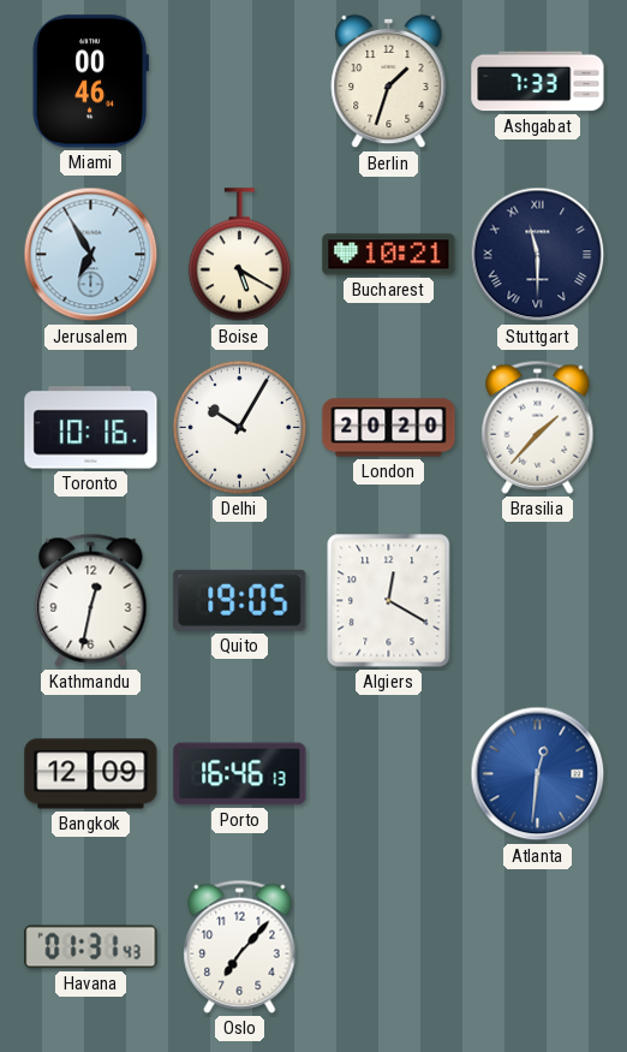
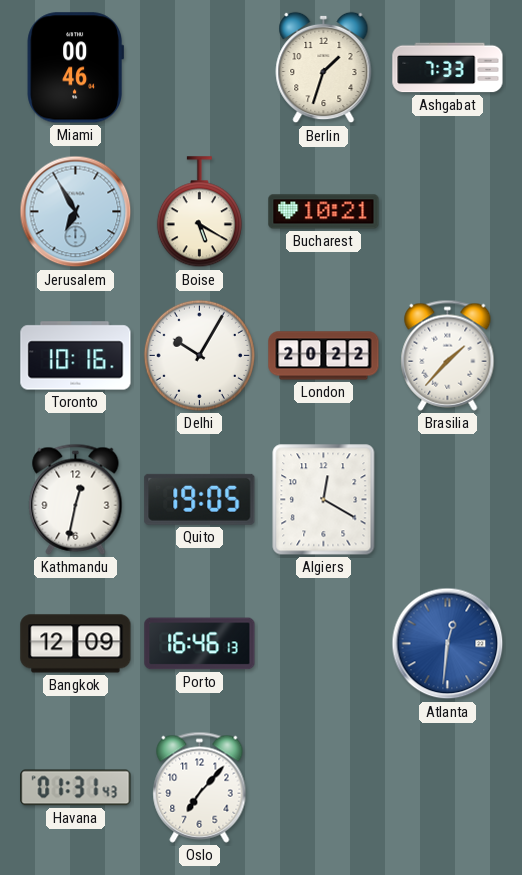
Stuttgart: 11:30 -> none (538, 255)
London: 20:20 -> 20:22 (324, 356)
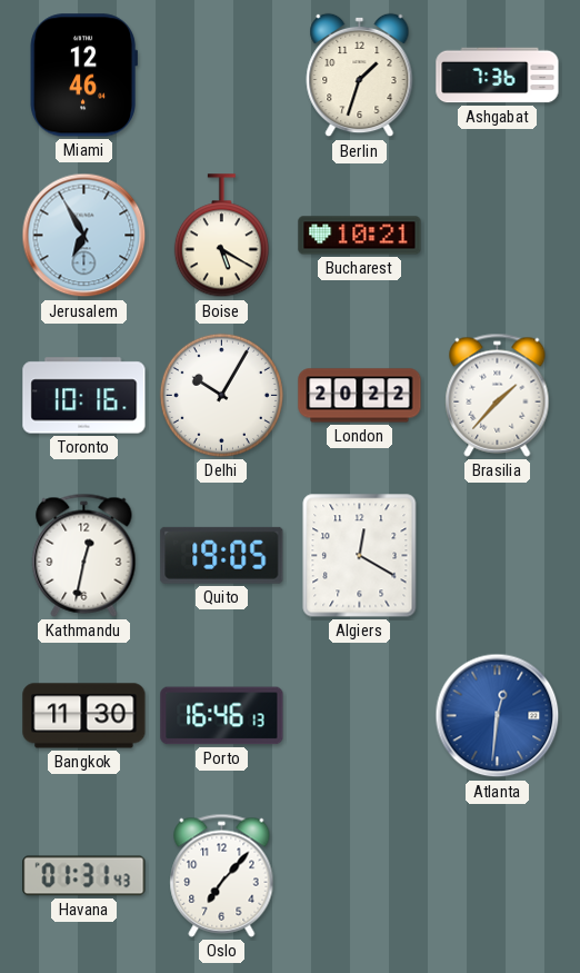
Miami: 00:46 -> 12:46 (83, 76)
Ashgabat: 7:33 -> 7:36 (498, 76)
Bangkok: 12:09 -> 11:30 (84, 716)
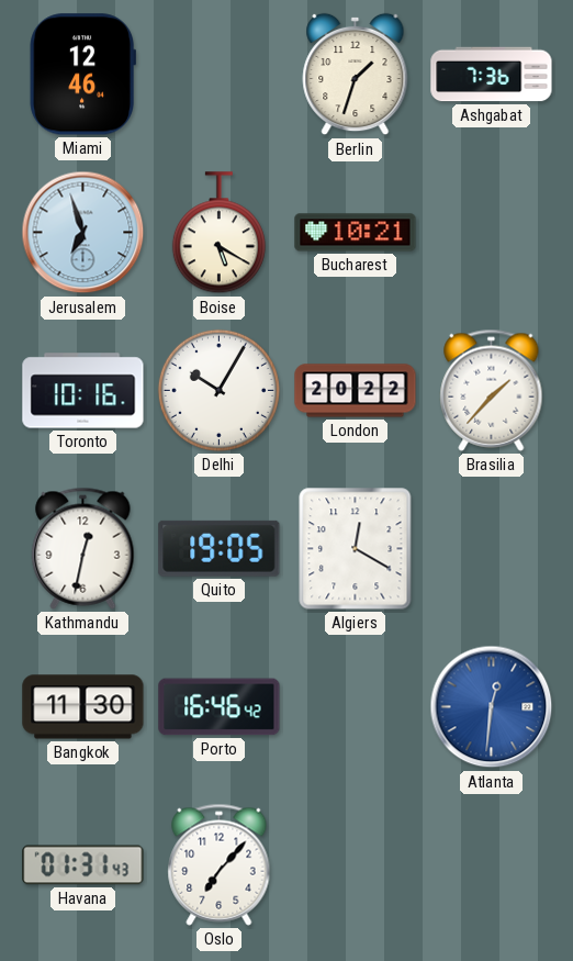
Jerusalem: 6:55 -> 6:57 (83, 233)
Porto: 16:46:13 -> 16:46:42 (220, 707)
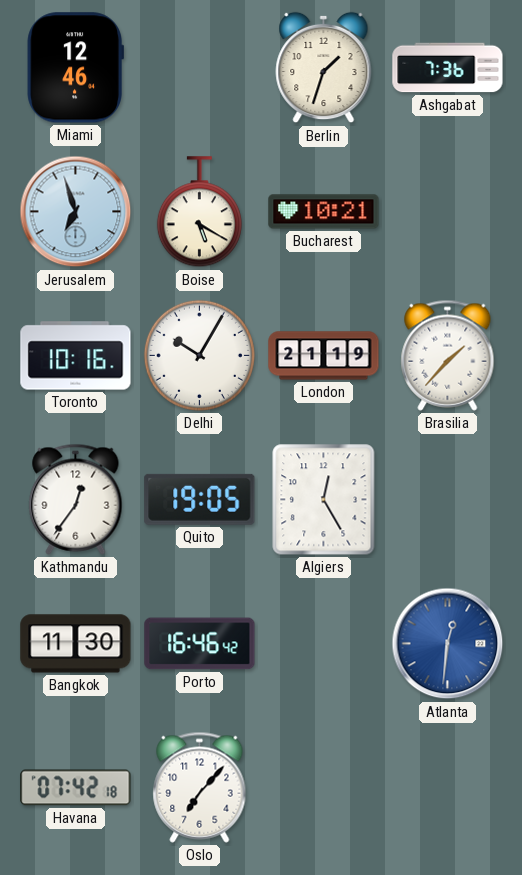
London: 20:22 -> 21:19 (324, 356)
Kathmandu: 12:32 -> 12:36 (76, 499)
Algiers: 12:20 -> 12:25 (324, 500)
Havana: 01:31 -> 07:42 (76, 788)
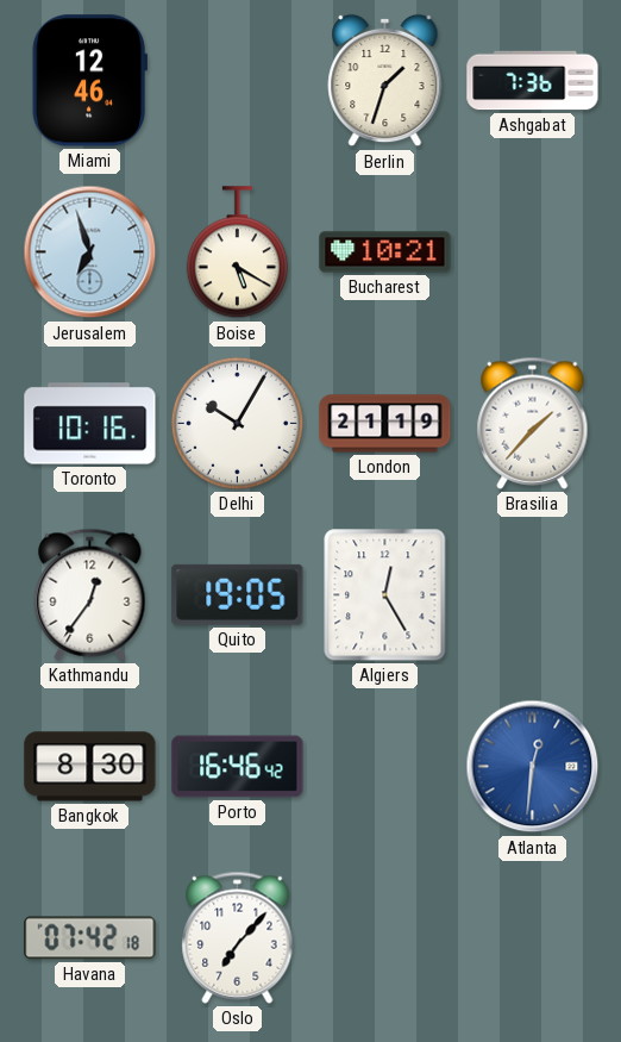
Bangkok: 11:30 -> 8:30 (90, 767)
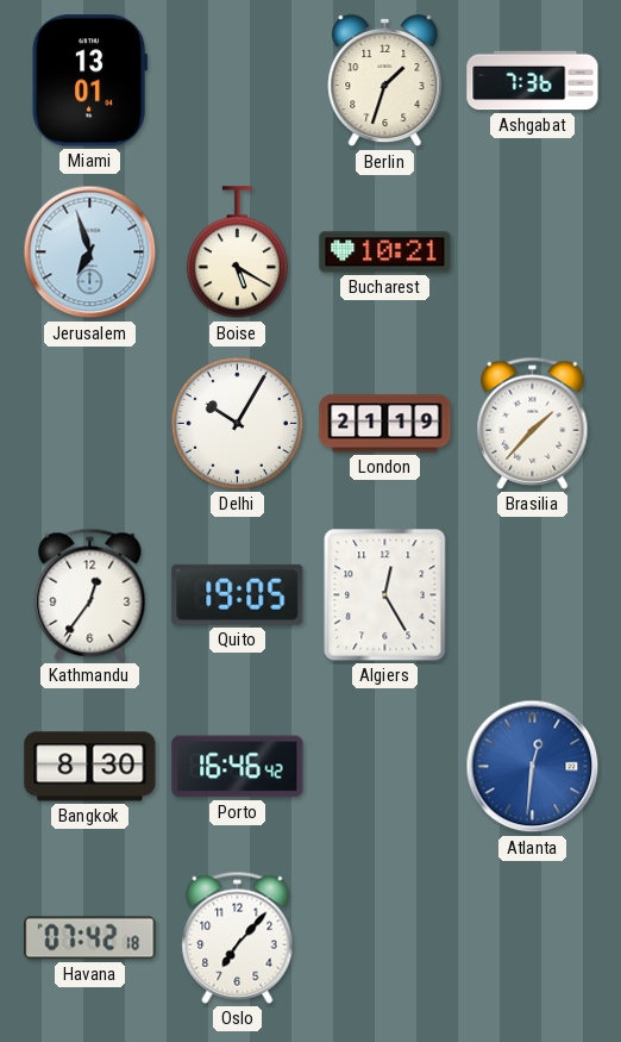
Miami: 12:46 -> 13:01 (89, 81)
Toronto: 10:16 -> none (90, 424)
